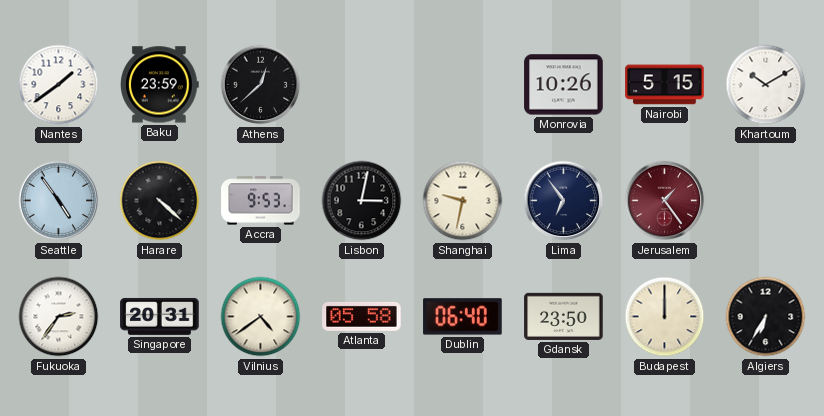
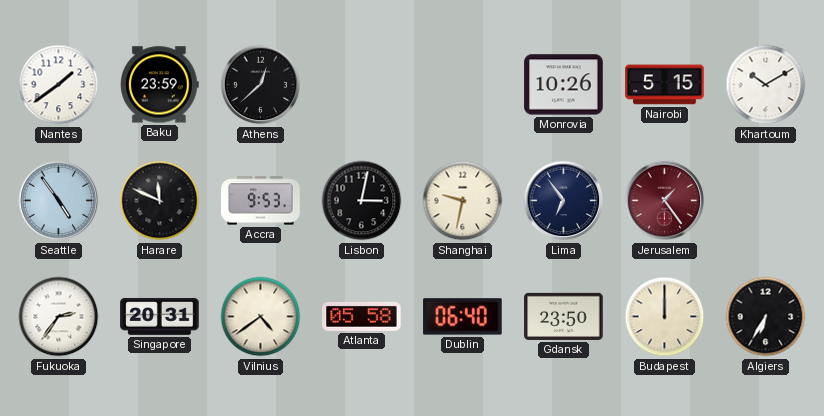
Harare: 4:22 -> 11:49 (160, 201)
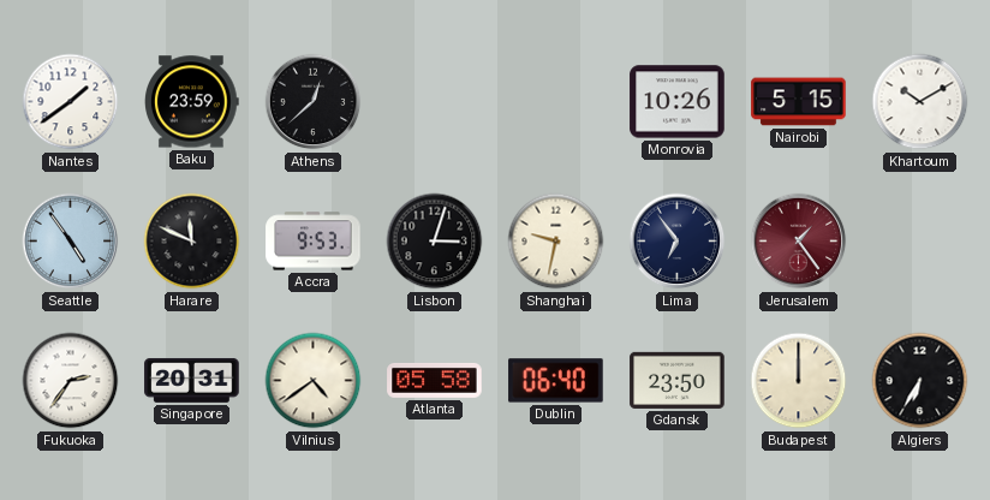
Lisbon: 3:02 -> 3:03 (435, 242)
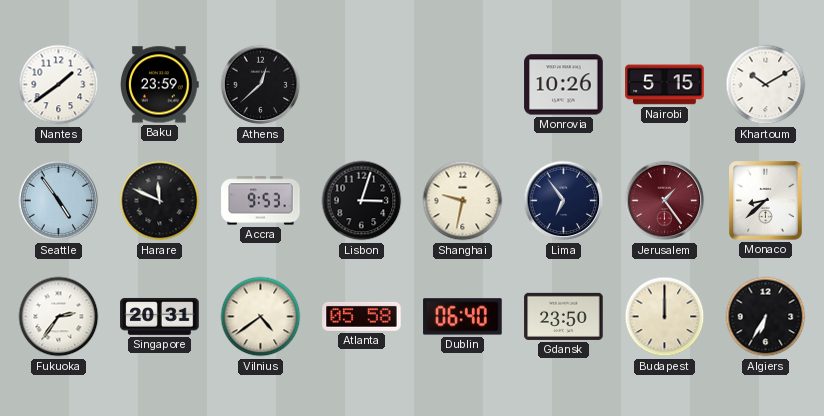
Monaco: none -> 8:38 (766, 201)
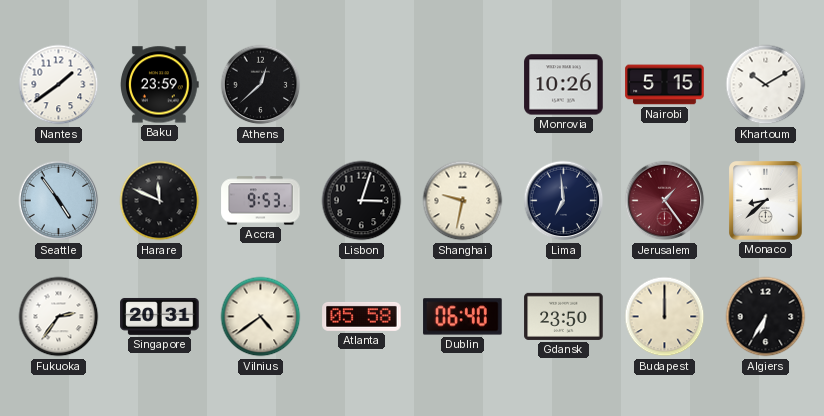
Lima: 6:54 -> 6:59 (564, 201)
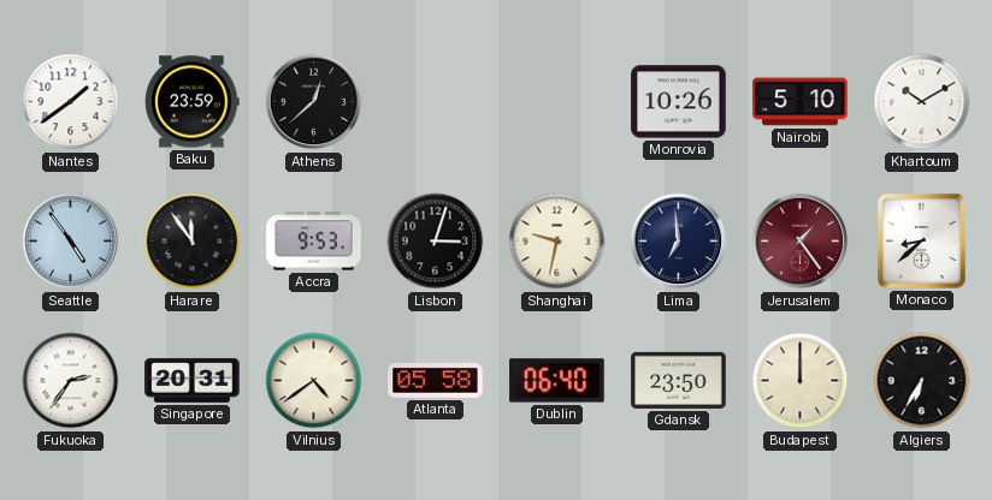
Nairobi: 5:15 -> 5:10 (801, 102)
Harare: 11:49 -> 11:54 (193, 242)
